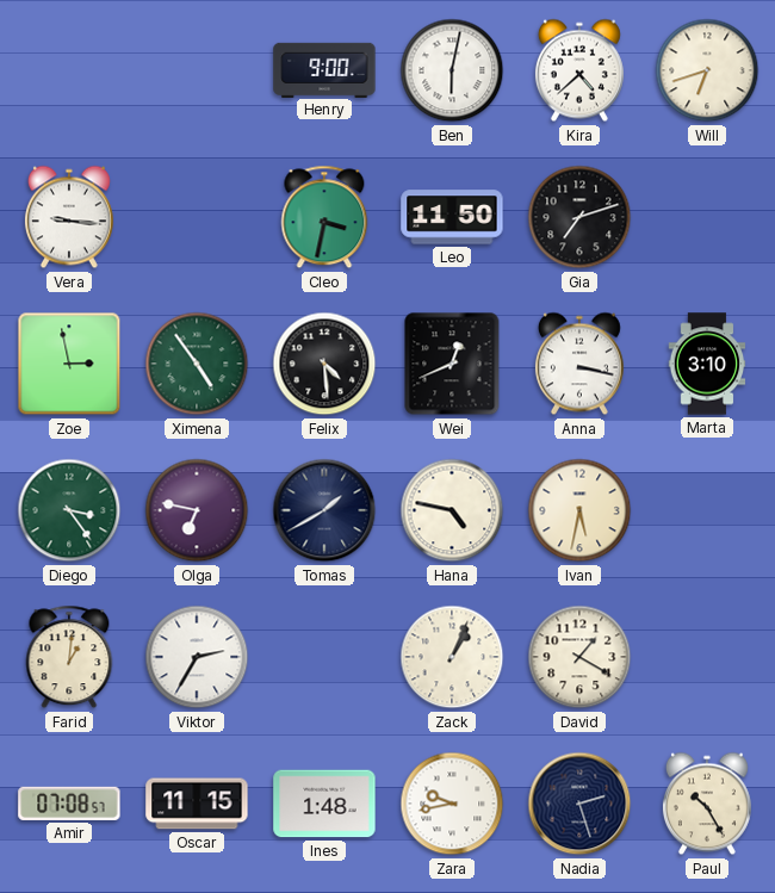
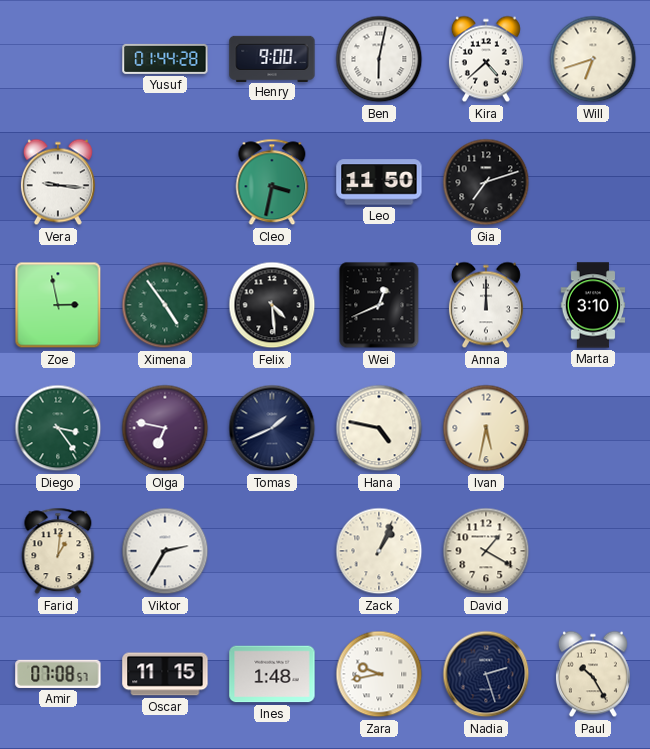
Yusuf: none -> 01:44 (165, 59)
Anna: 3:17 -> 12:00 (486, 305)
Tomas: 1:40 -> 1:41 (272, 428)
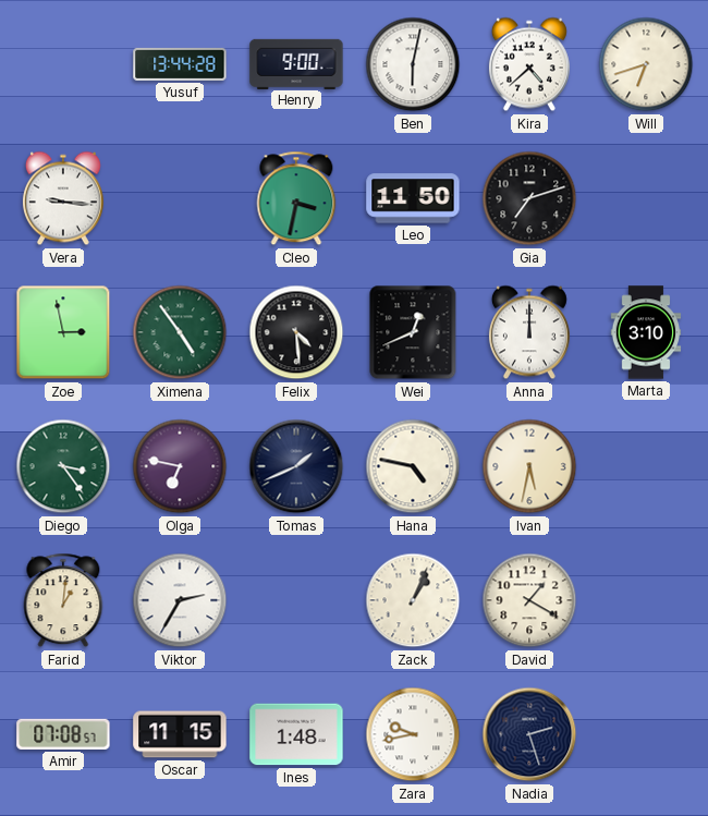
Yusuf: 01:44 -> 13:44 (180, 64)
Paul: 10:25 -> none (593, 674)
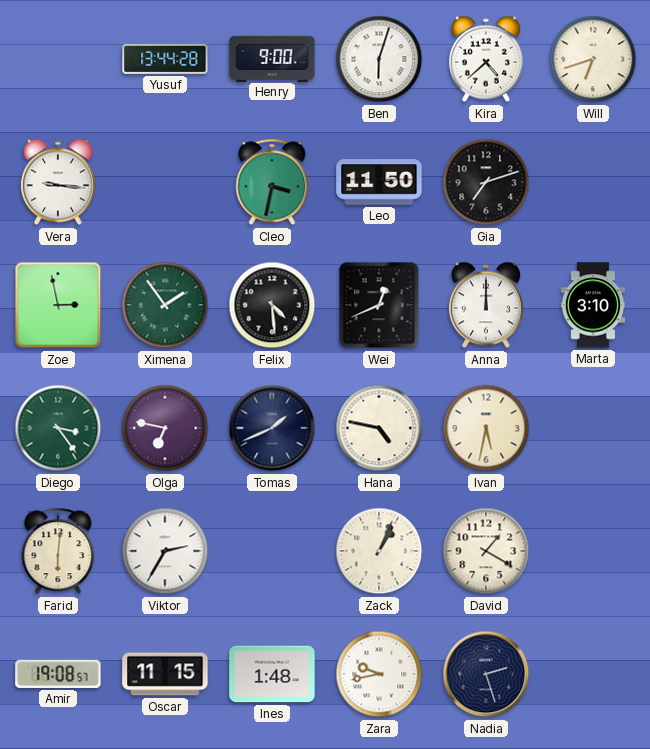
Ben: 6:02 -> 6:03 (379, 59)
Ximena: 4:54 -> 1:54 (165, 305)
Farid: 1:01 -> 6:01 (58, 551)
Amir: 07:08 -> 19:08 (58, 674)
